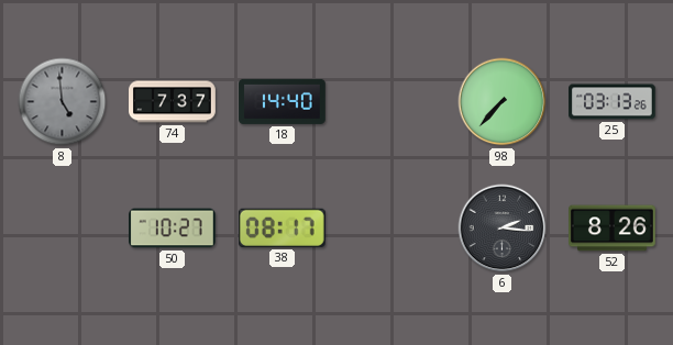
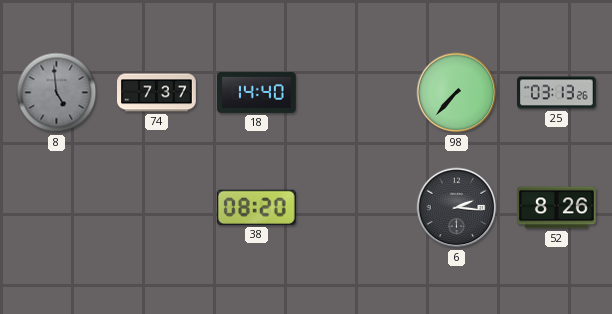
50: 10:27 -> none (173, 229)
38: 08:17 -> 08:20 (256, 207)
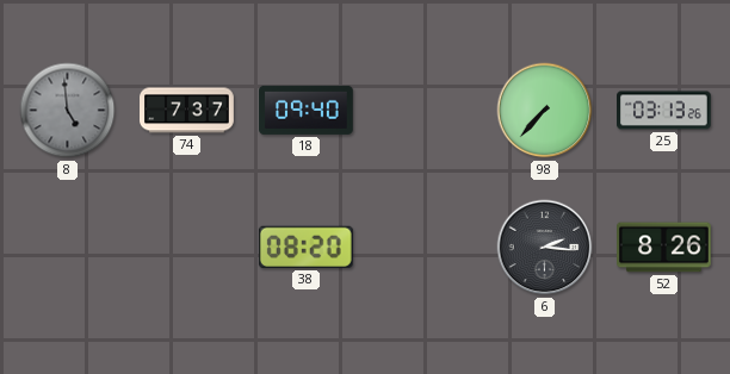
18: 14:40 -> 09:40 (307, 110)
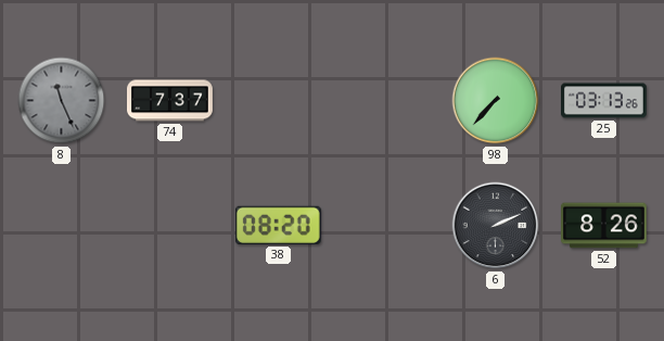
8: 4:59 -> 11:26 (62, 101)
18: 09:40 -> none (307, 110)
6: 2:16 -> 2:11 (496, 226)
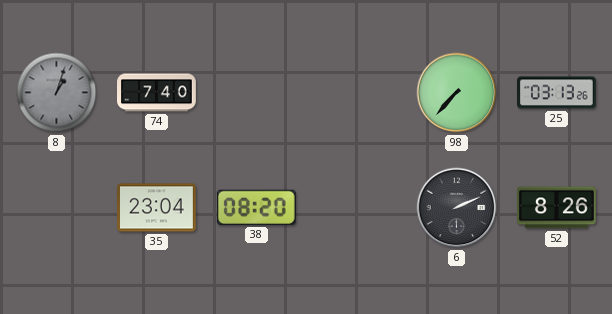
8: 11:26 -> 1:03 (57, 93)
74: 7:37 -> 7:40 (157, 93)
35: none -> 23:04 (157, 208)
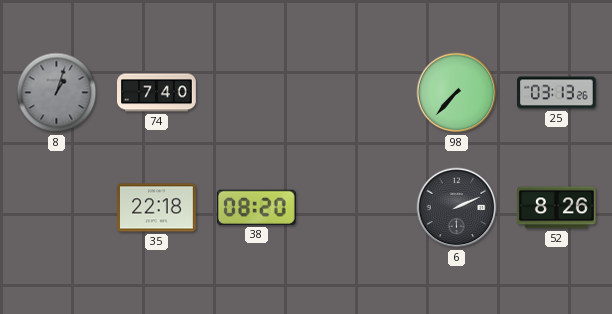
35: 23:04 -> 22:18 (157, 208)
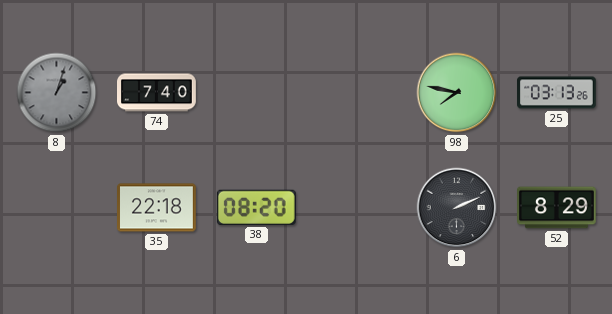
98: 7:37 -> 7:47 (457, 93)
52: 8:26 -> 8:29 (557, 208)
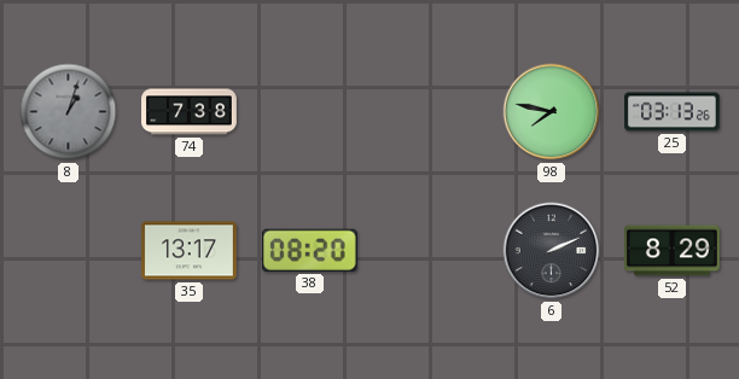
74: 7:40 -> 7:38 (190, 112)
35: 22:18 -> 13:17 (190, 251)
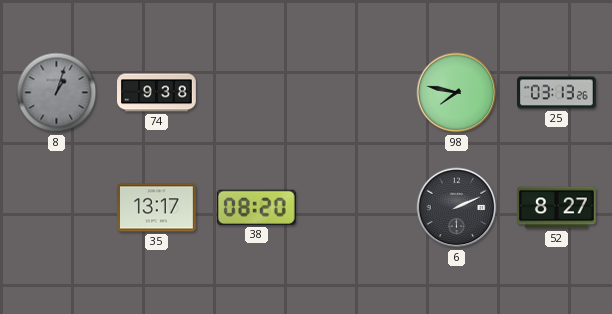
74: 7:38 -> 9:38 (157, 93)
52: 8:29 -> 8:27 (557, 208)
